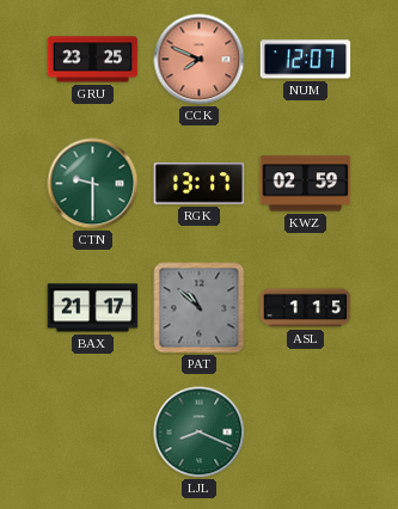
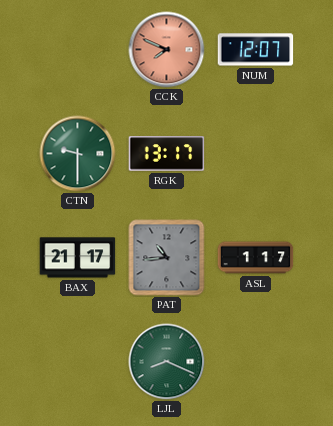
GRU: 23:25 -> none (93, 60)
KWZ: 02:59 -> none (306, 184)
PAT: 10:52 -> 10:44 (167, 258)
ASL: 1:15 -> 1:17 (256, 258)
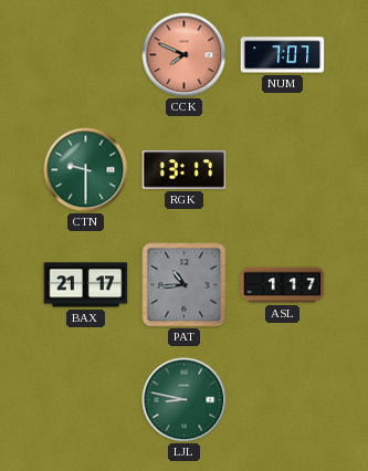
NUM: 12:07 -> 7:07 (283, 55)
LJL: 8:19 -> 8:47 (185, 400)
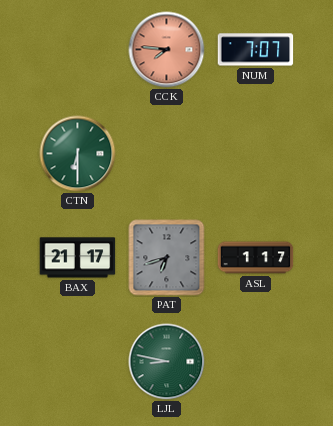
CCK: 7:49 -> 7:46 (167, 50)
CTN: 9:30 -> 6:30 (78, 154)
RGK: 13:17 -> none (185, 170)
PAT: 10:44 -> 6:42 (167, 258)
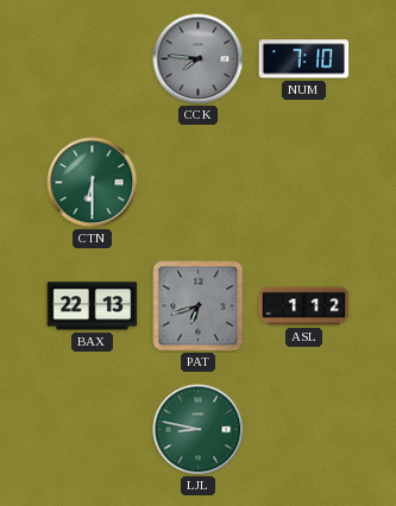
CCK dial: salmon -> grey (199, 59)
NUM: 7:07 -> 7:10 (304, 59)
BAX: 21:17 -> 22:13 (93, 306)
ASL: 1:17 -> 1:12 (304, 306)
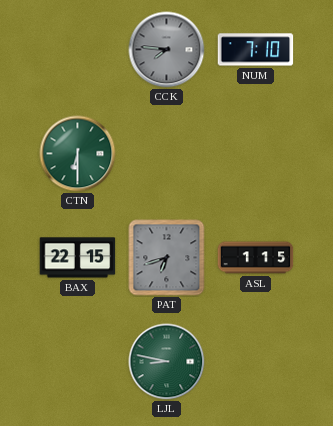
BAX: 22:13 -> 22:15 (78, 258)
ASL: 1:12 -> 1:15 (256, 258)
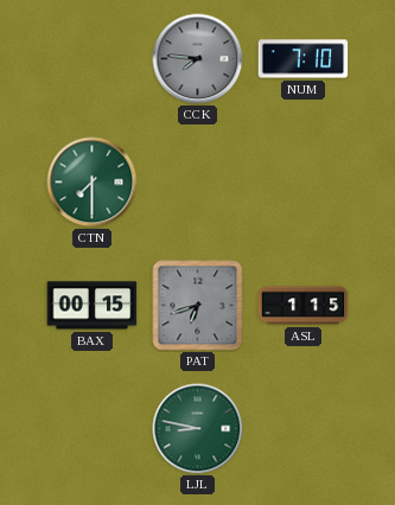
CTN: 6:30 -> 7:30 (93, 183)
BAX: 22:15 -> 00:15 (93, 306)
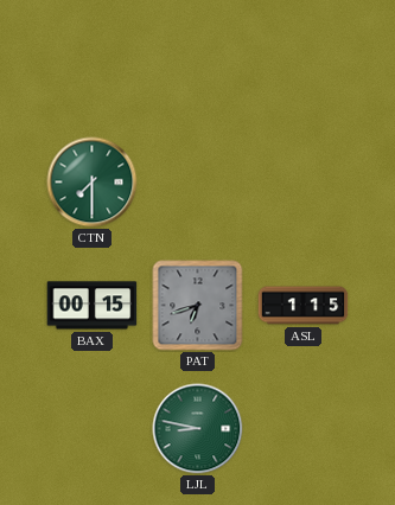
CCK: 7:46 -> none (198, 59)
NUM: 7:10 -> none (304, 59)
